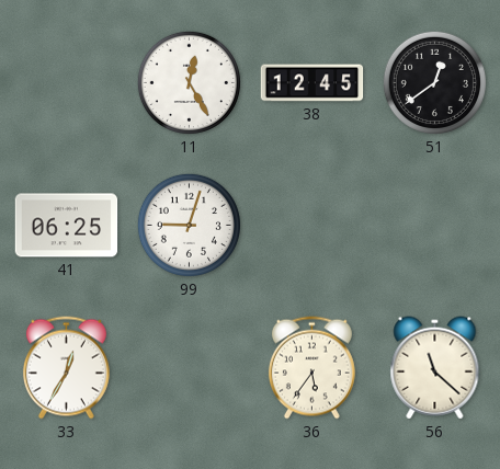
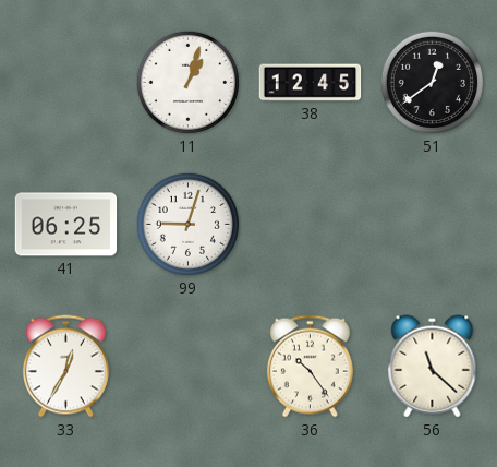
11: 12:25 -> 1:03 (187, 82)
36: 5:36 -> 10:24 (310, 367)
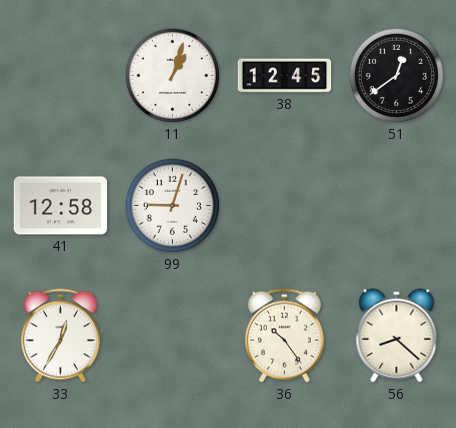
41: 06:25 -> 12:58 (61, 206)
56: 11:22 -> 8:22 (397, 336)
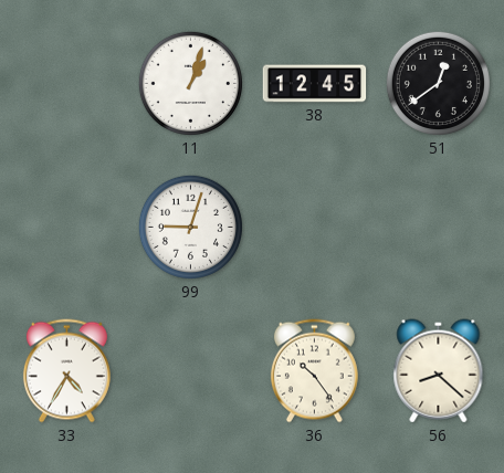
41: 12:58 -> none (61, 206)
33: 12:35 -> 4:35 (66, 371)
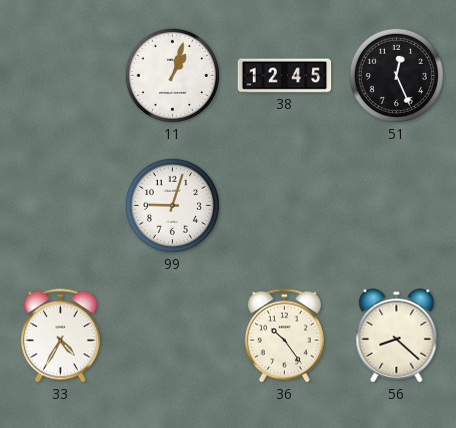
51: 12:39 -> 12:26 (396, 75)
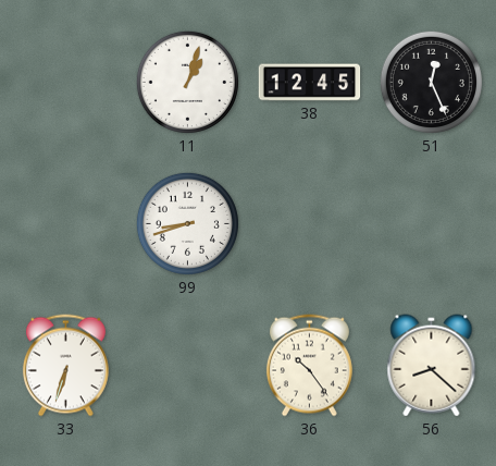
99: 9:03 -> 8:42 (187, 223)
33: 4:35 -> 6:33 (65, 366)
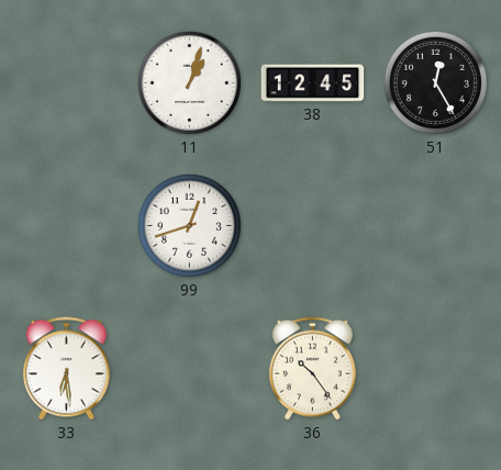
51: 12:26 -> 12:25 (435, 82)
99: 8:42 -> 12:42 (189, 225)
33: 6:33 -> 6:29 (66, 369)
56: 8:22 -> none (432, 366)
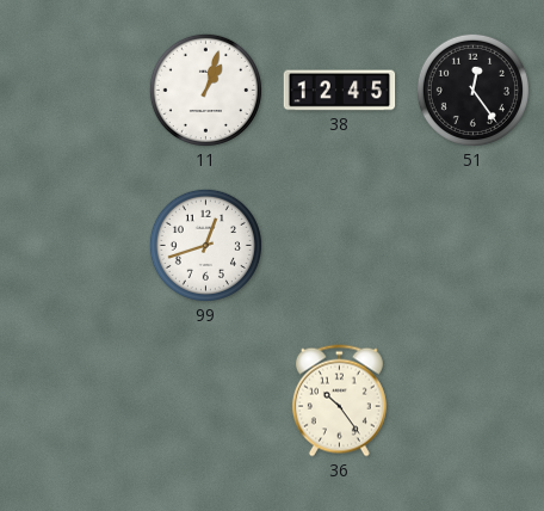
51: 12:25 -> 12:24 (472, 90)
33: 6:29 -> none (66, 369)
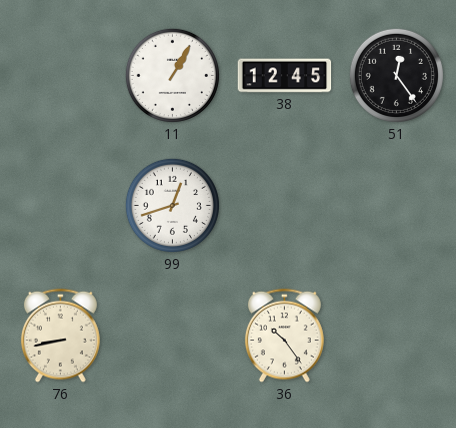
11: 1:03 -> 1:05 (172, 75)
76: none -> 8:43 (60, 336)
